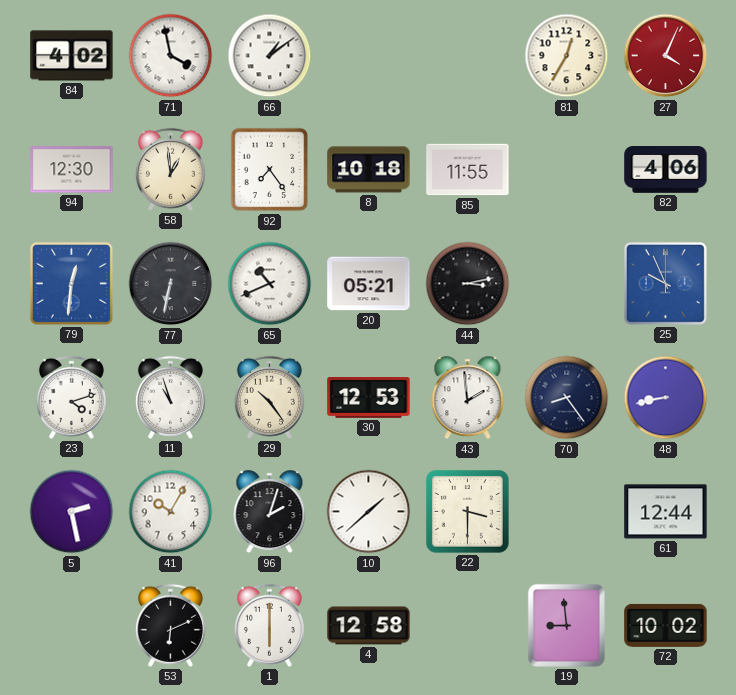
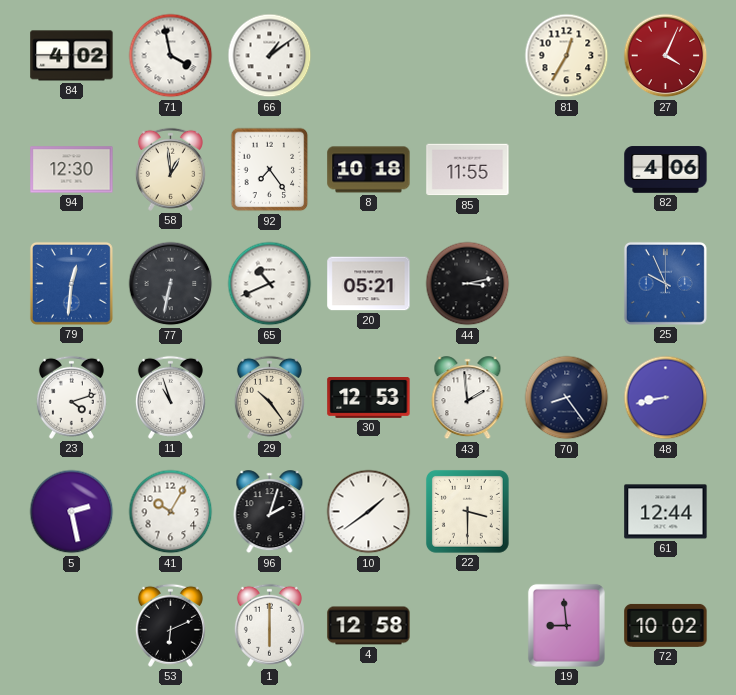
10: 1:38 -> 1:39 (369, 512)
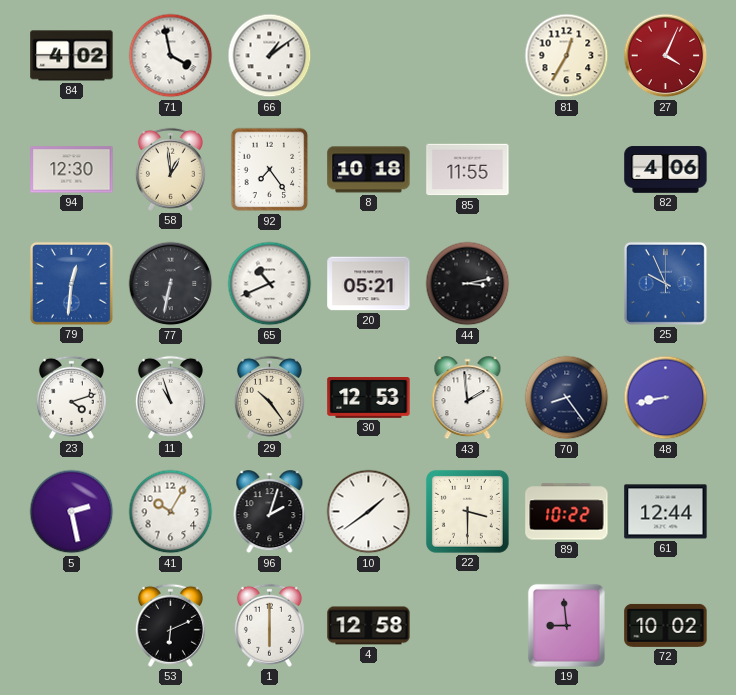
89: none -> 10:22 (567, 512)
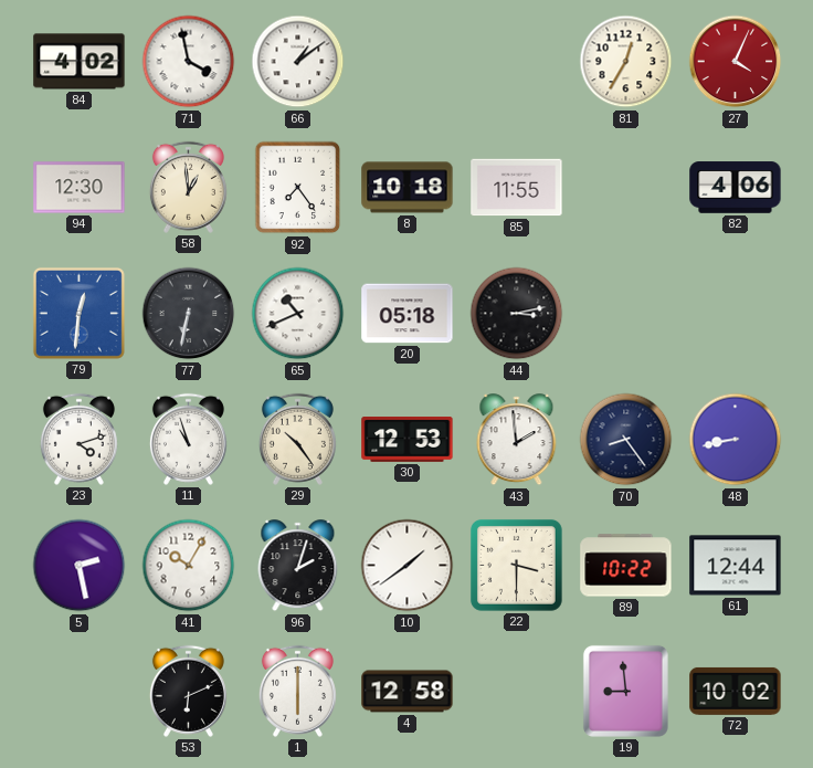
20: 05:21 -> 05:18 (408, 314)
25: 9:56 -> none (665, 283)
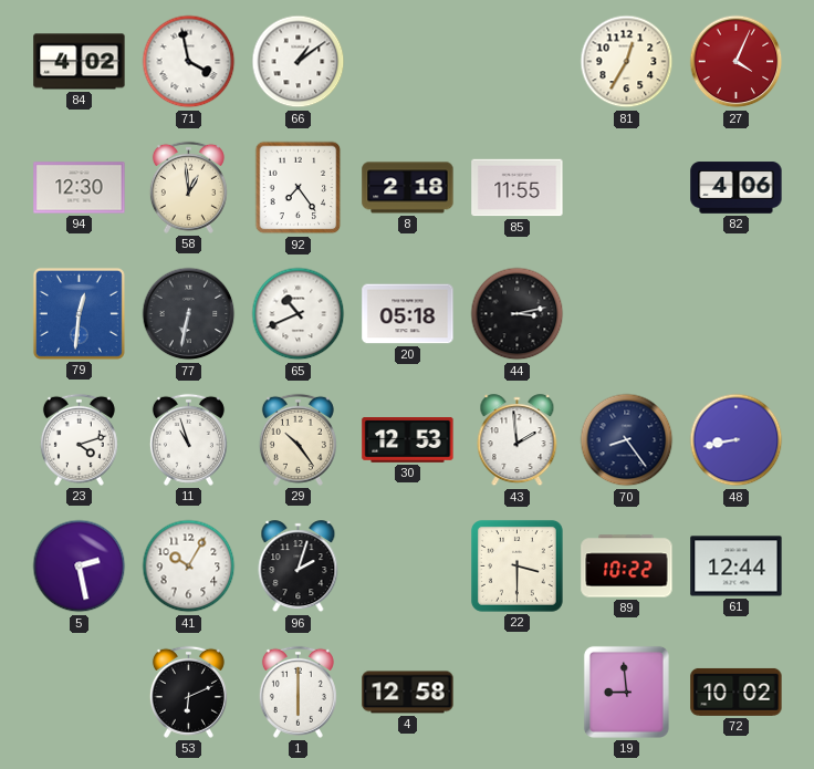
8: 10:18 -> 2:18 (408, 188)
10: 1:39 -> none (408, 566)
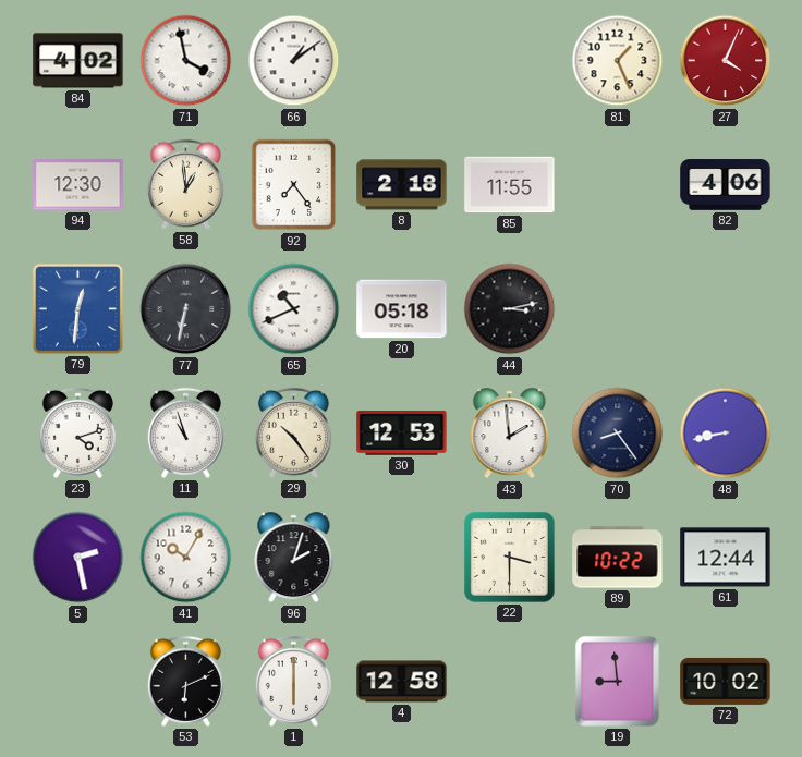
81: 12:35 -> 1:26 (618, 61)
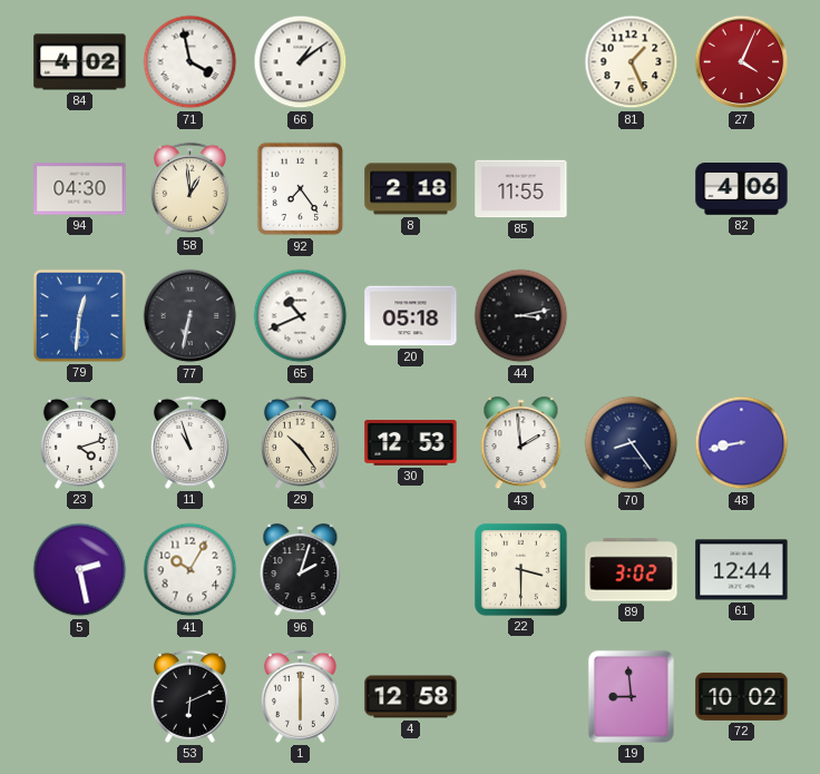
94: 12:30 -> 04:30 (80, 189)
89: 10:22 -> 3:02 (632, 570)
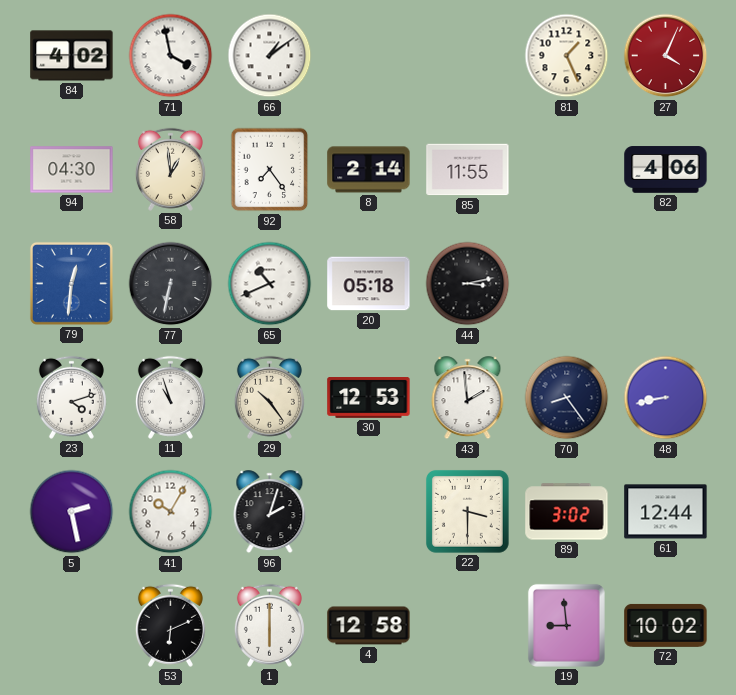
8: 2:18 -> 2:14 (369, 170)
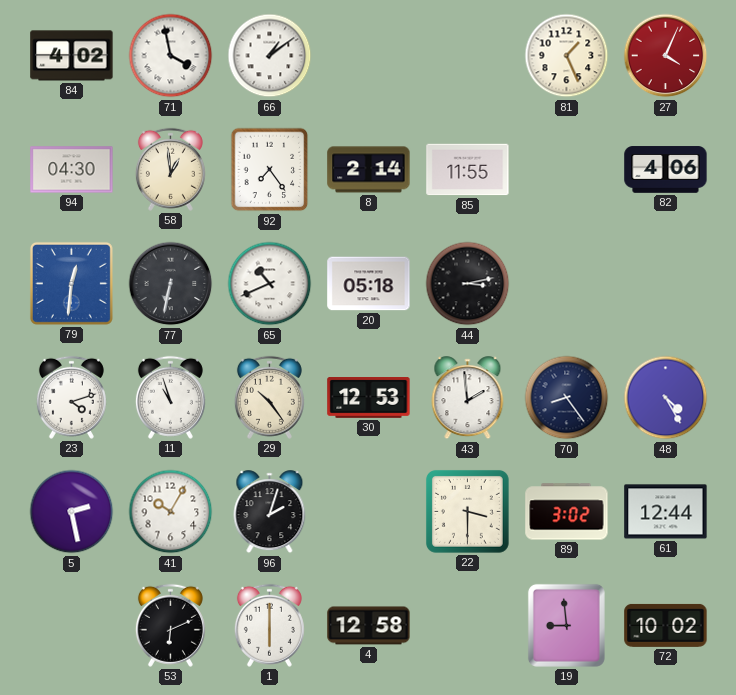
48: 8:43 -> 4:25 (666, 398)
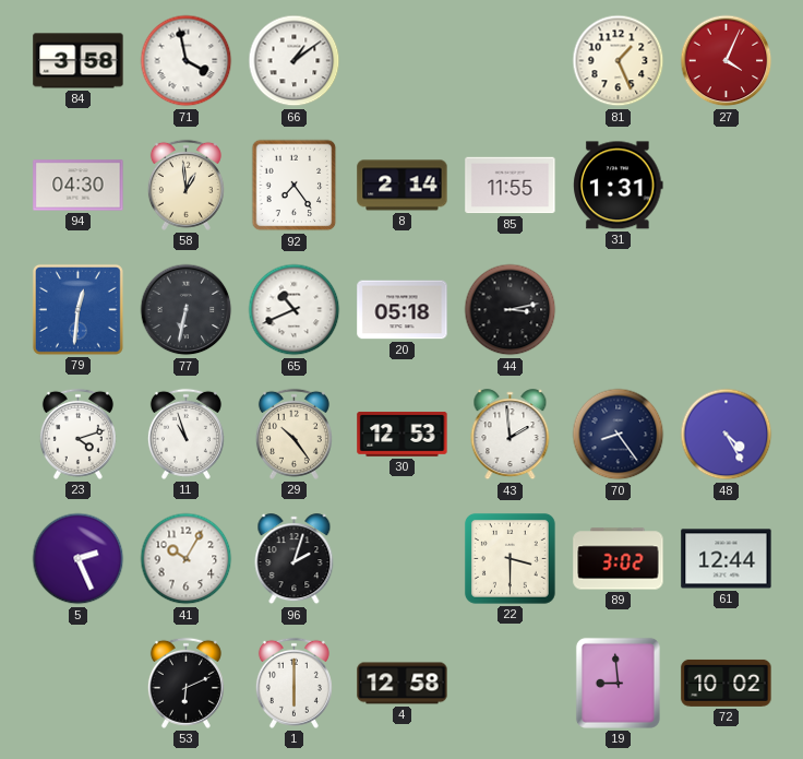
84: 4:02 -> 3:58 (79, 61)
31: none -> 1:31 (619, 186)
82: 4:06 -> none (666, 170)
5: 2:28 -> 2:26 (79, 559)
